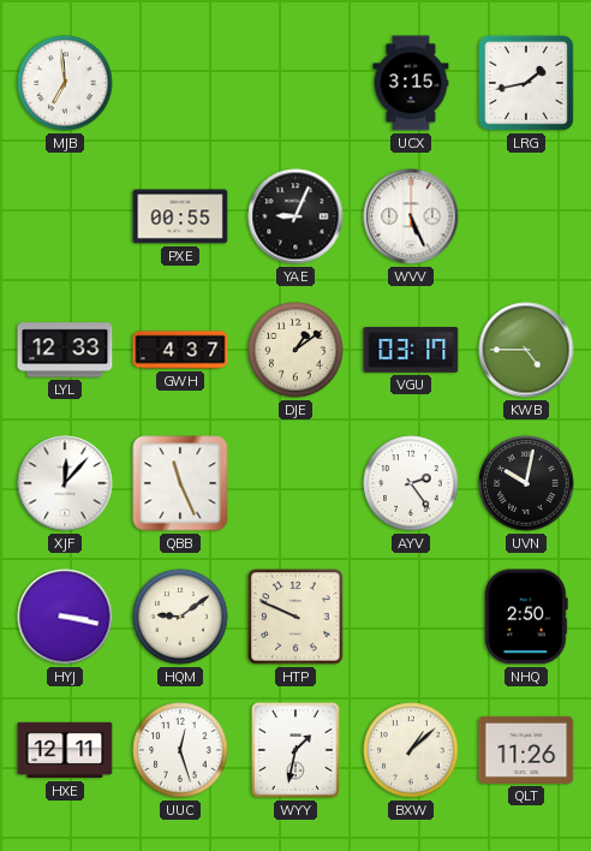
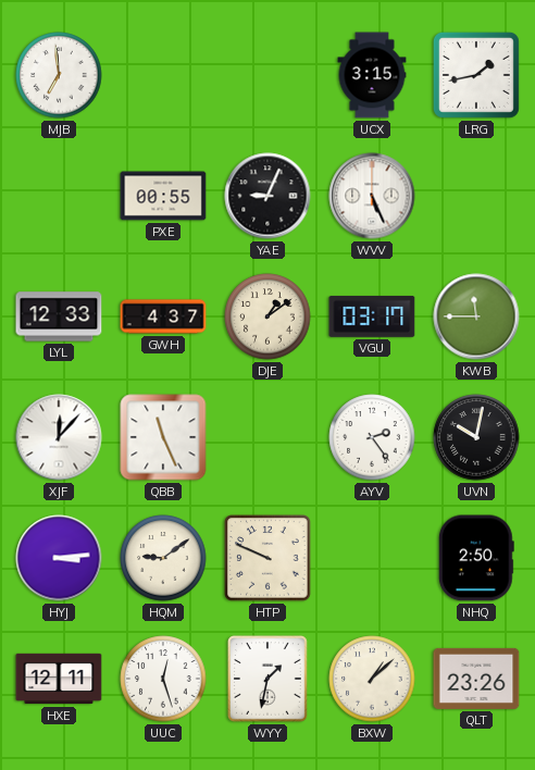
KWB: 4:45 -> 11:45 (476, 316)
HYJ: 3:17 -> 3:14 (59, 558)
QLT: 11:26 -> 23:26 (476, 679)
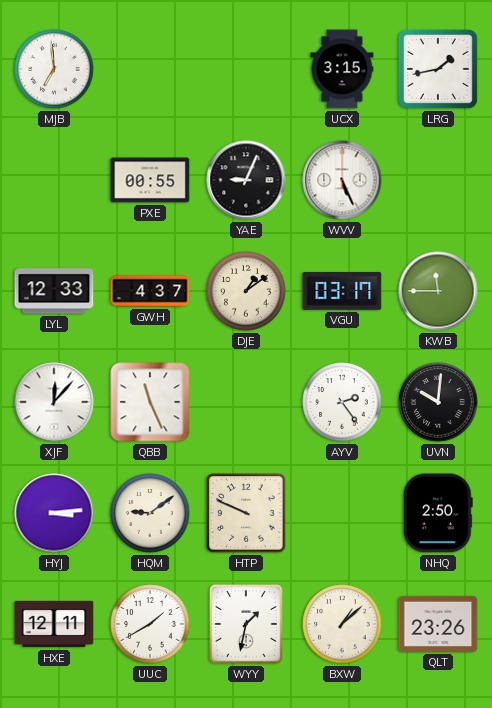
UVN: 10:02 -> 10:01 (438, 402)
UUC: 12:27 -> 1:40 (150, 624)
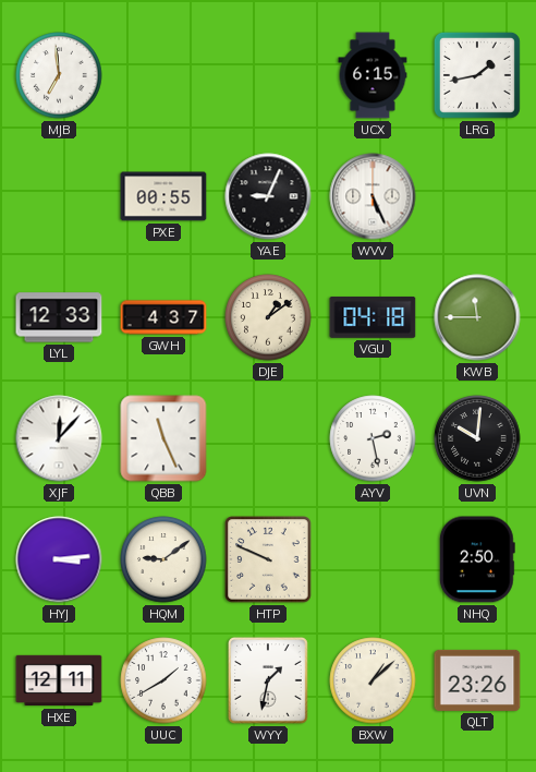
UCX: 3:15 -> 6:15 (373, 75)
VGU: 03:17 -> 04:18 (373, 317)
AYV: 2:24 -> 2:28 (373, 438)
